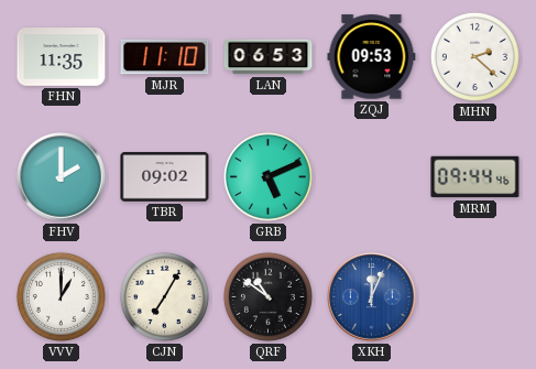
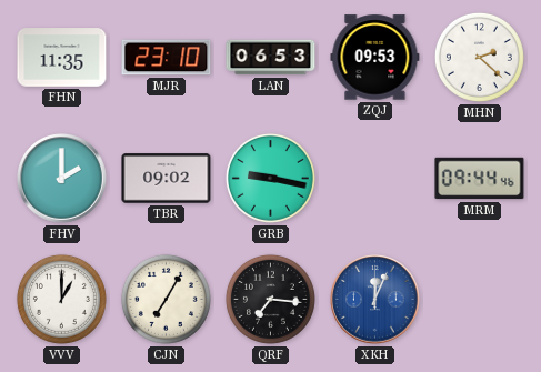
MJR: 11:10 -> 23:10 (167, 58)
GRB: 5:11 -> 9:17 (270, 178)
QRF: 10:51 -> 7:16 (270, 299)
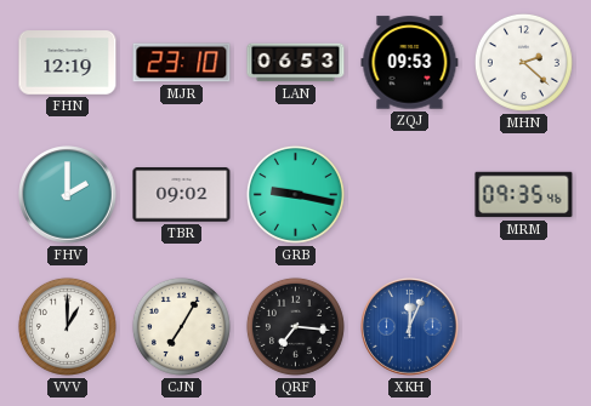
FHN: 11:35 -> 12:19 (68, 63)
MRM: 09:44 -> 09:35 (524, 195)
